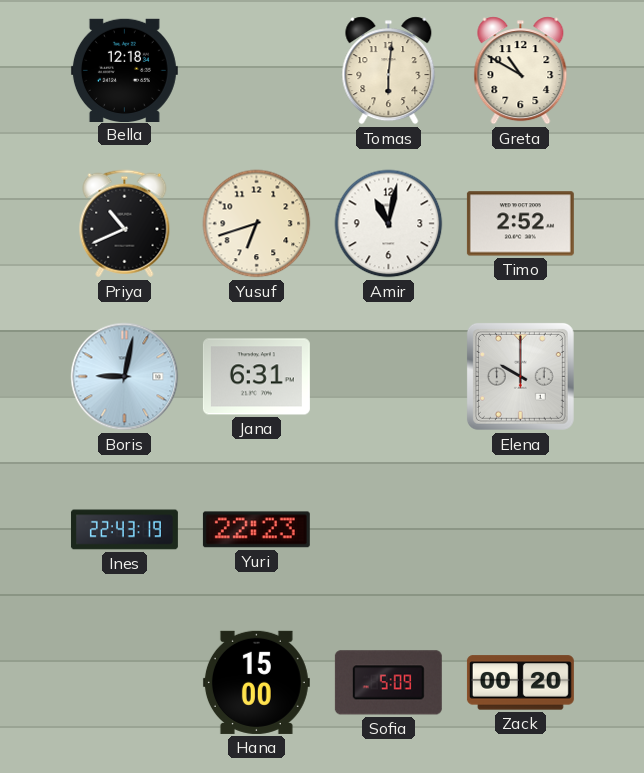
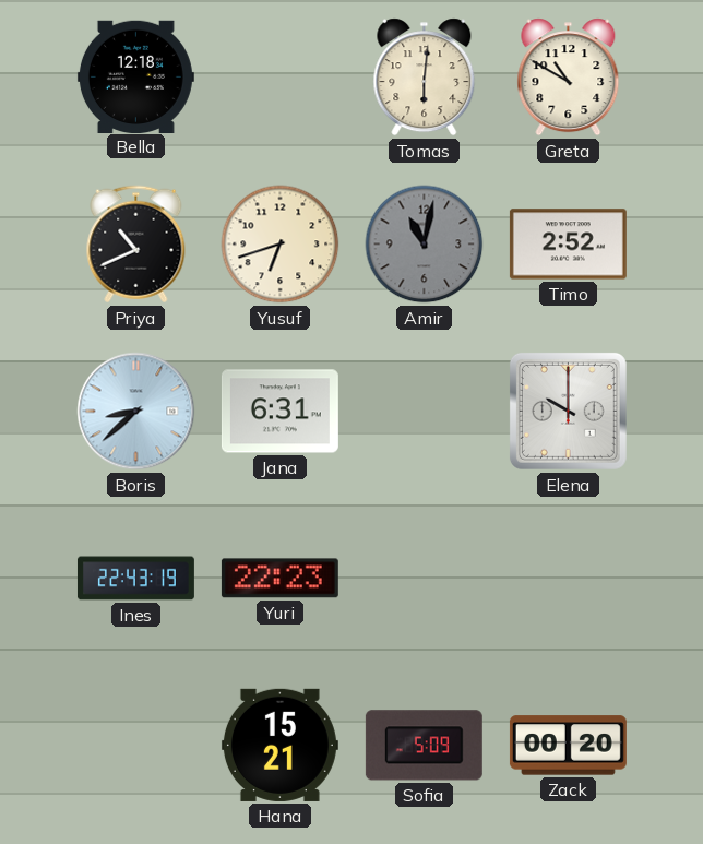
Amir dial: white -> grey (425, 245)
Boris: 9:02 -> 8:38 (136, 412)
Hana: 15:00 -> 15:21 (279, 745)
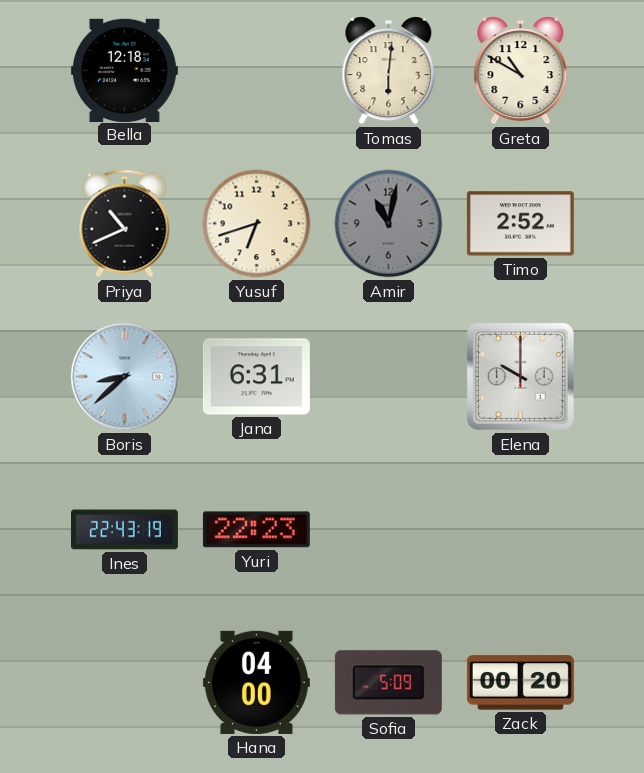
Hana: 15:21 -> 04:00 (256, 682)
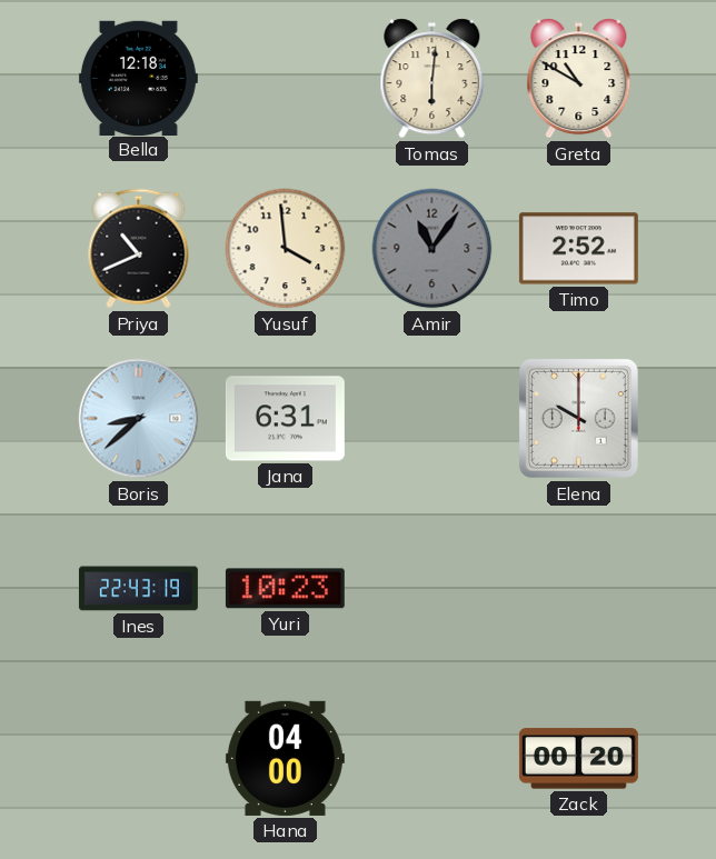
Yusuf: 6:42 -> 3:59 (286, 249)
Amir: 11:02 -> 11:06 (432, 249)
Yuri: 22:23 -> 10:23 (285, 589)
Sofia: 5:09 -> none (388, 683)
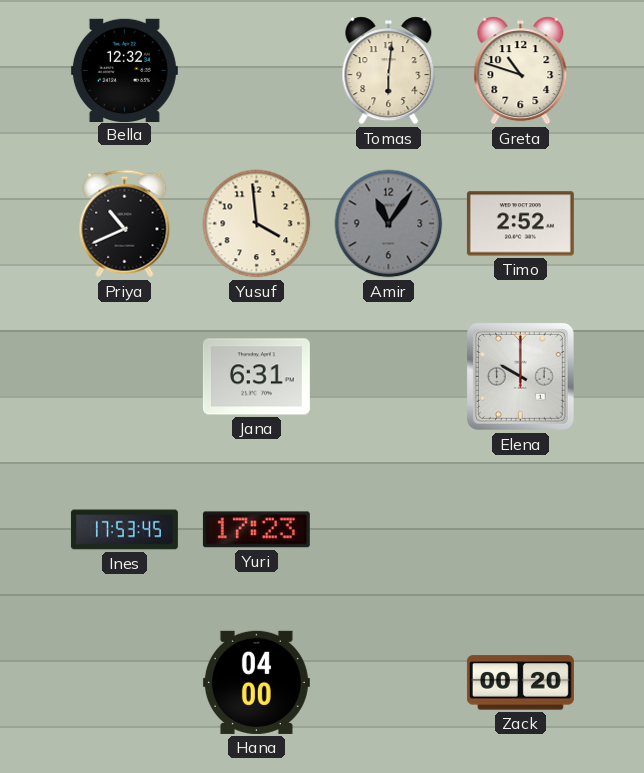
Bella: 12:18 -> 12:32 (124, 70)
Greta: 10:50 -> 10:48 (521, 71)
Boris: 8:38 -> none (139, 419)
Ines: 22:43 -> 17:53 (124, 530)
Yuri: 10:23 -> 17:23 (256, 530)
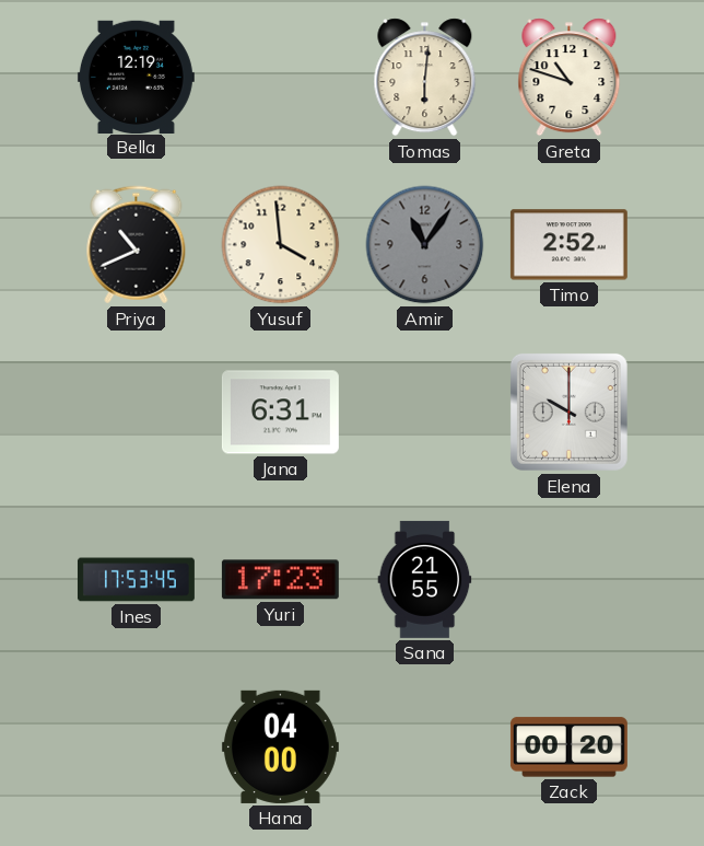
Bella: 12:32 -> 12:19 (136, 77)
Sana: none -> 21:55 (425, 579)
